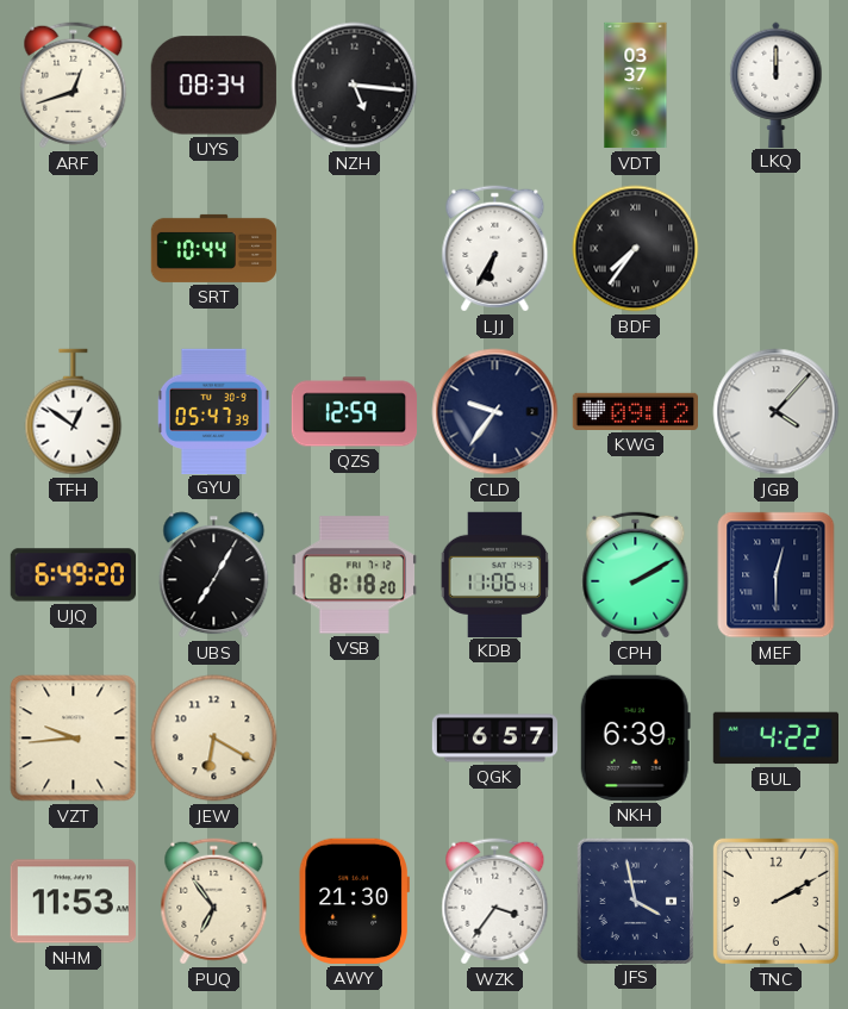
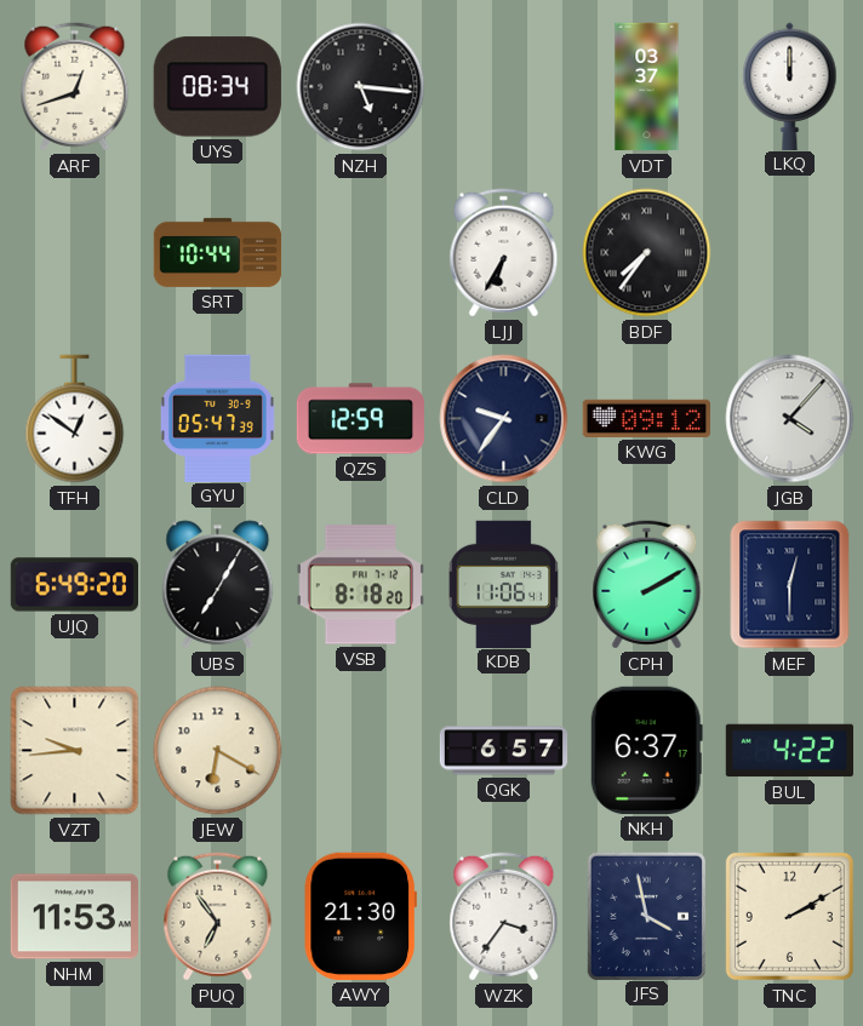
NKH: 6:39 -> 6:37 (646, 750)
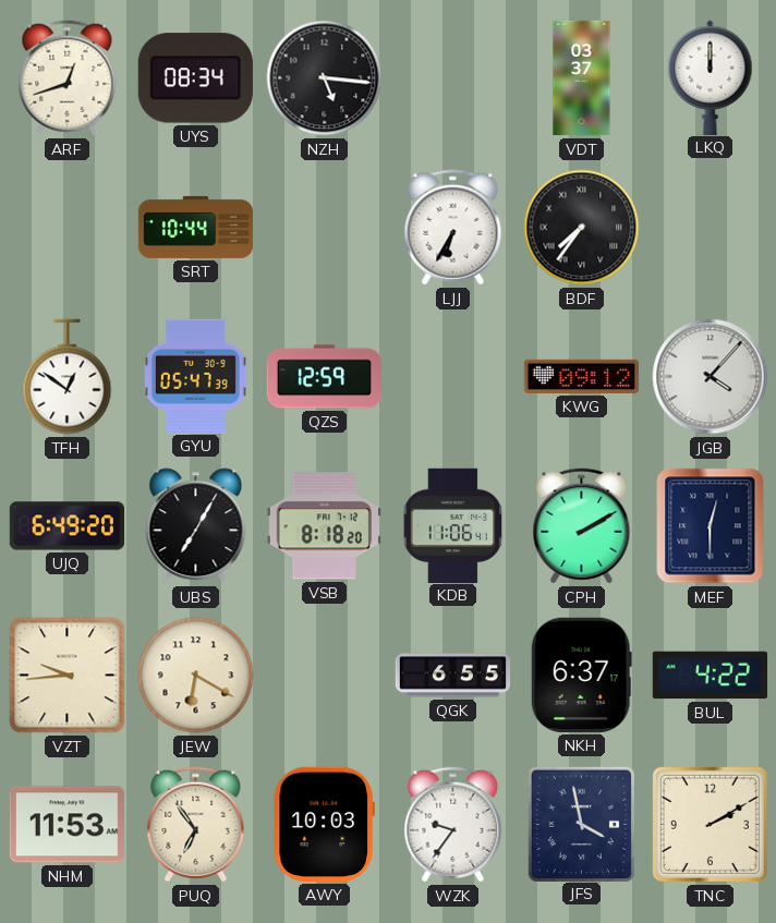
CLD: 9:36 -> none (504, 419)
QGK: 6:57 -> 6:55 (453, 676)
AWY: 21:30 -> 10:03 (324, 824)
WZK: 3:36 -> 9:36 (453, 825)
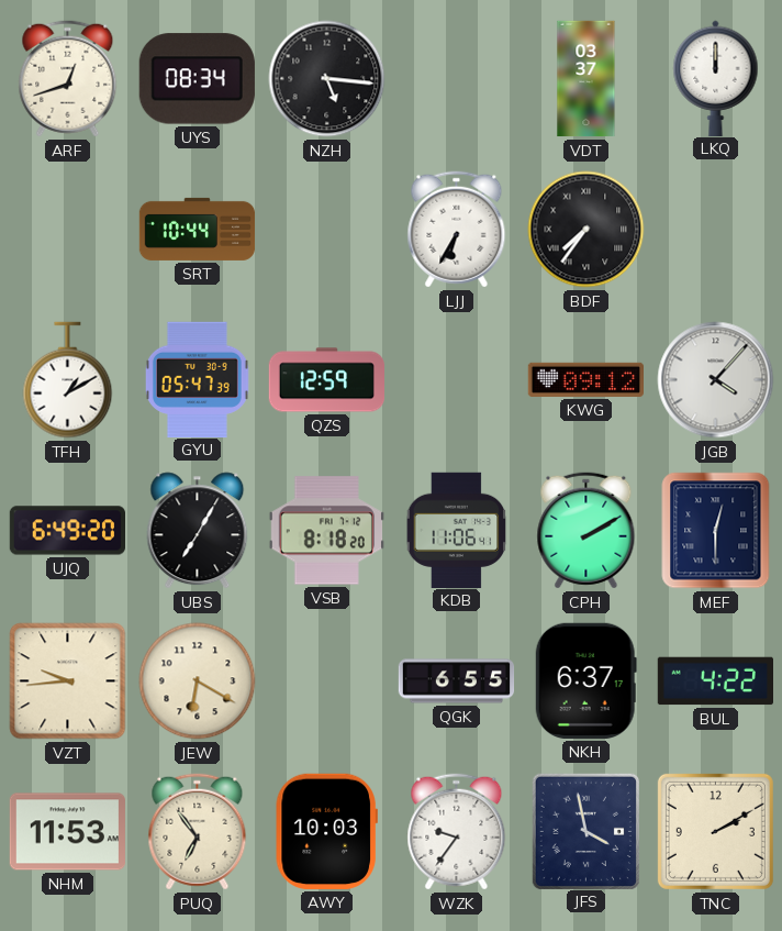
TFH: 12:51 -> 1:10 (68, 380)
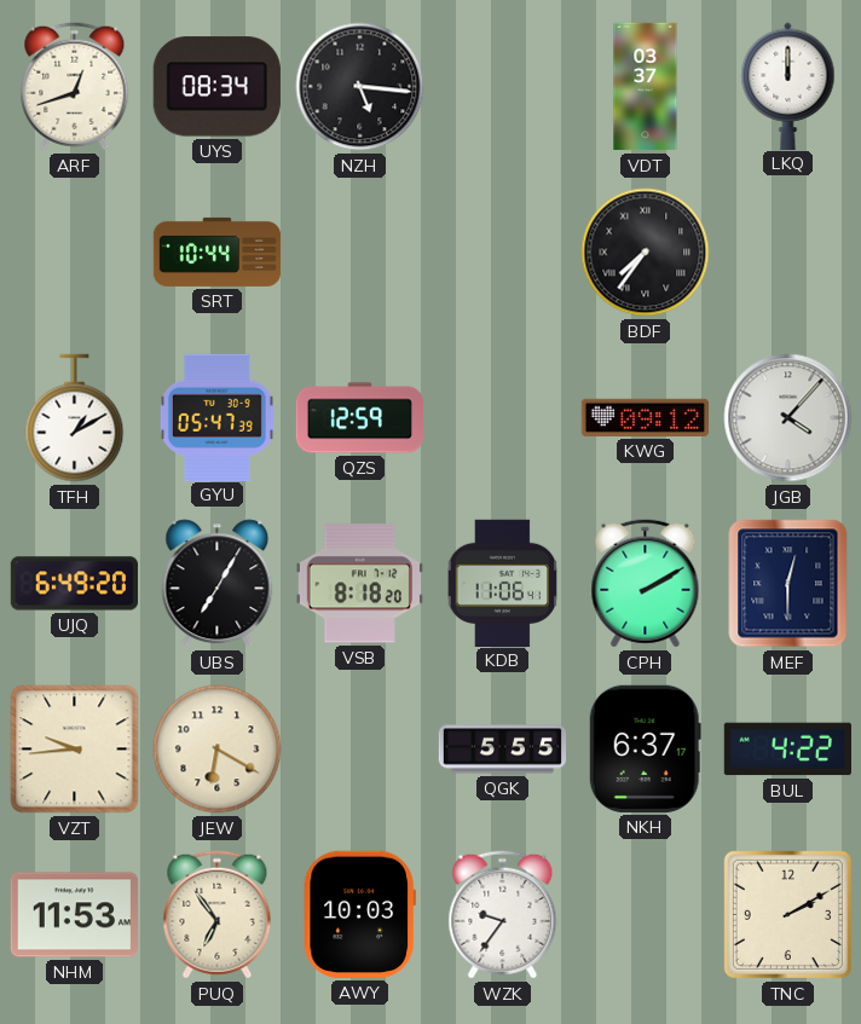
LJJ: 6:35 -> none (457, 230)
QGK: 6:55 -> 5:55 (503, 750)
JFS: 3:58 -> none (585, 831)
